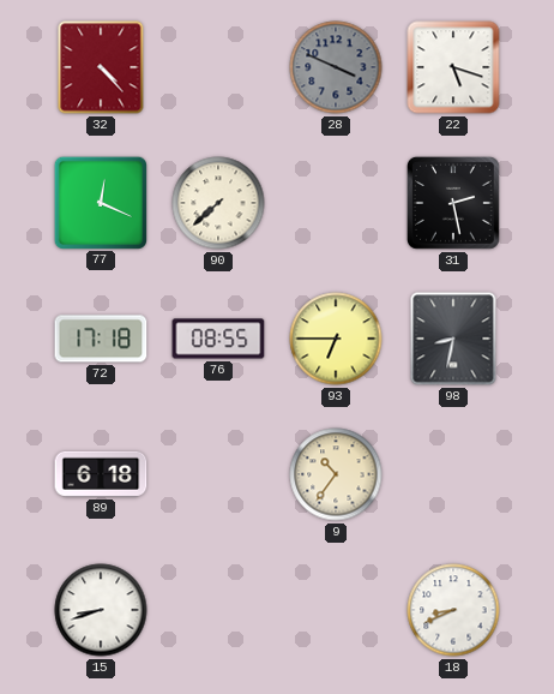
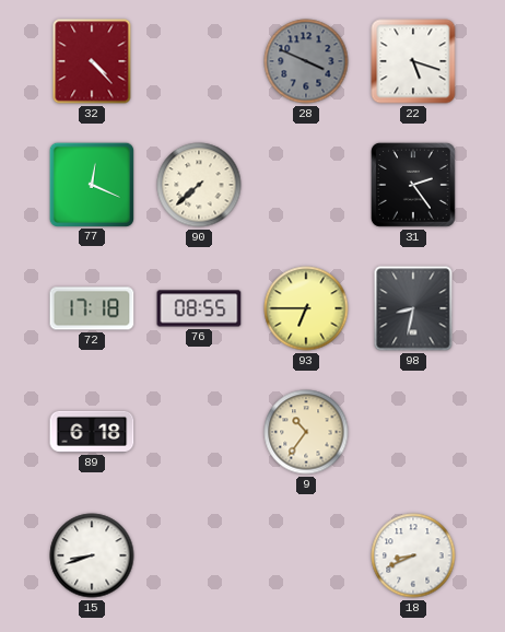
31: 2:28 -> 2:24 (413, 185)
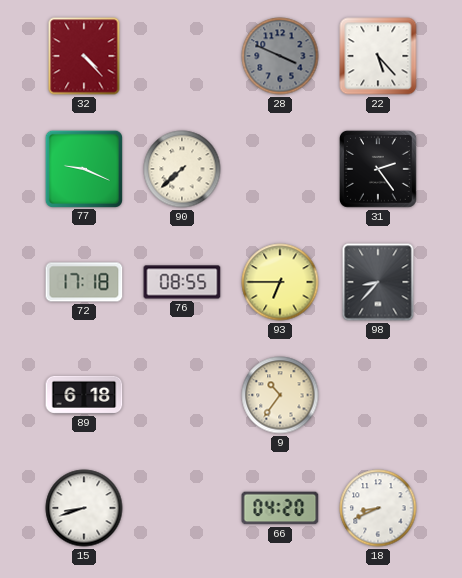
22: 5:18 -> 5:23 (378, 56)
77: 12:19 -> 9:19 (83, 168)
98: 8:32 -> 8:37 (378, 282)
66: none -> 04:20 (280, 508)
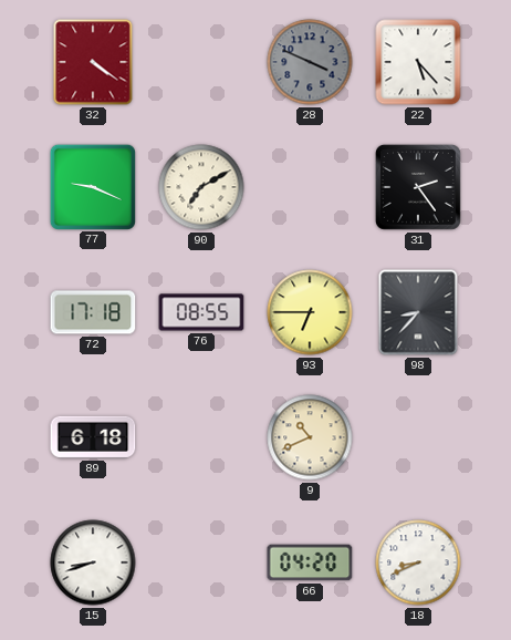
32: 4:23 -> 4:21 (93, 62)
90: 7:38 -> 7:10 (201, 187)
9: 10:36 -> 10:41 (310, 437)
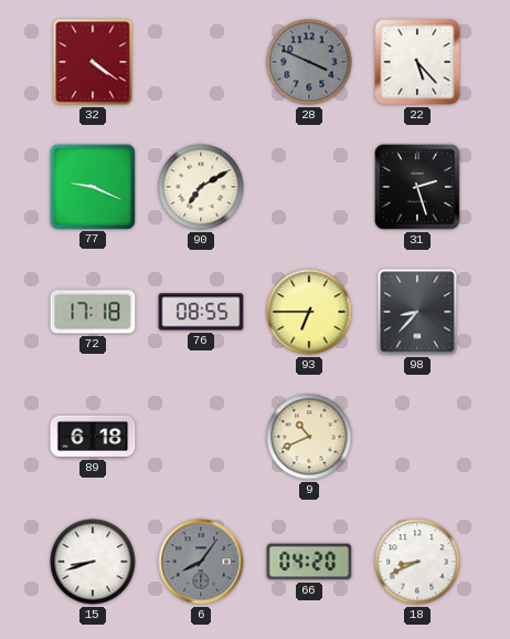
31: 2:24 -> 2:27 (417, 187)
6: none -> 8:06 (201, 562)
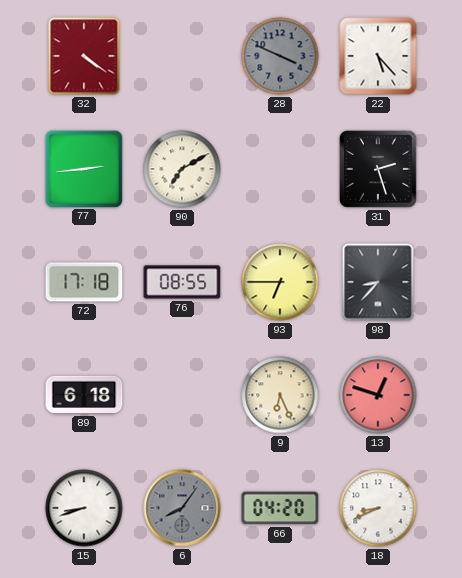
77: 9:19 -> 2:44 (83, 168)
9: 10:41 -> 6:26 (280, 395)
13: none -> 12:48 (378, 395)
